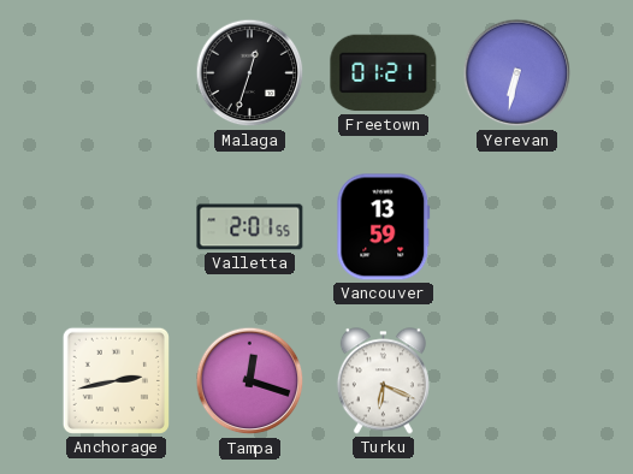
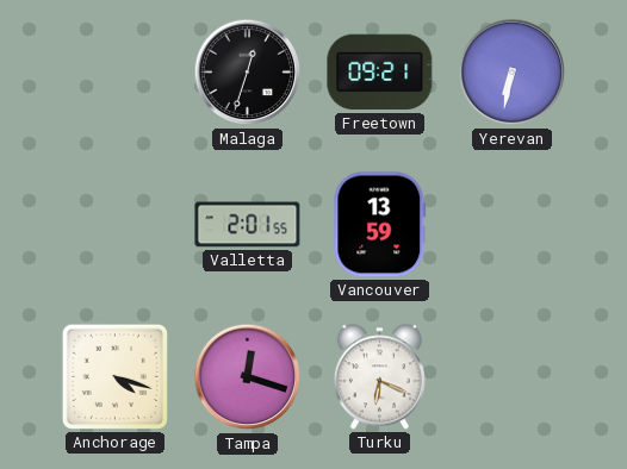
Freetown: 01:21 -> 09:21 (380, 73)
Anchorage: 2:43 -> 4:18 (114, 376)
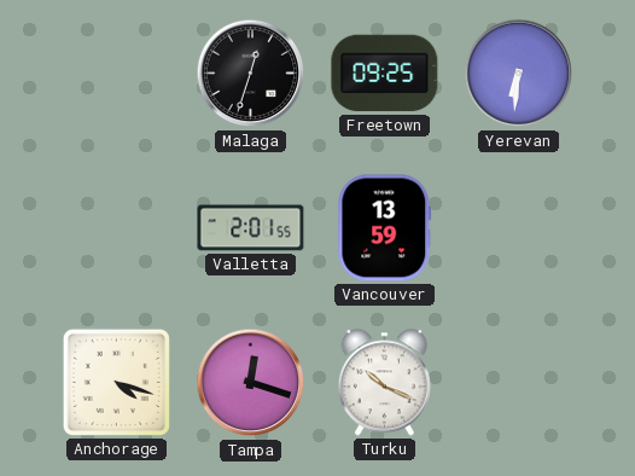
Freetown: 09:21 -> 09:25 (385, 74)
Yerevan: 6:32 -> 6:31 (519, 74)
Turku: 6:19 -> 10:19 (384, 383)
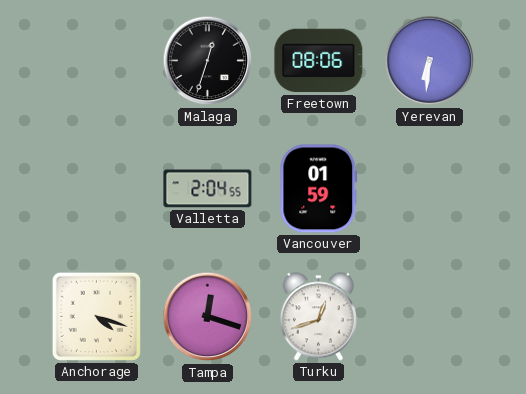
Freetown: 09:25 -> 08:06 (319, 61)
Valletta: 2:01 -> 2:04 (208, 189)
Vancouver: 13:59 -> 01:59 (319, 189)
Turku: 10:19 -> 12:42 (318, 317)
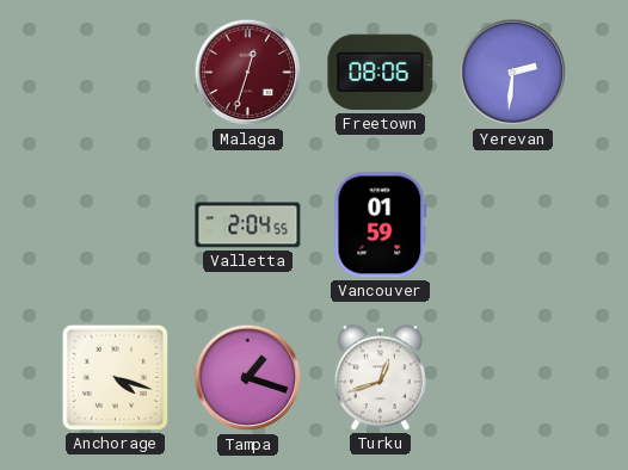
Malaga dial: black -> burgundy (248, 73)
Yerevan: 6:31 -> 2:31 (513, 73)
Tampa: 12:18 -> 1:18 (248, 378)
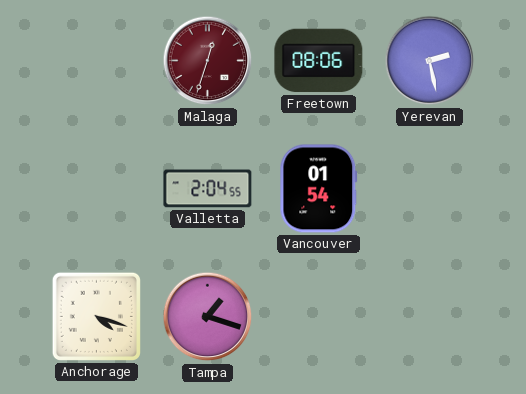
Yerevan: 2:31 -> 2:28 (430, 61)
Vancouver: 01:59 -> 01:54 (319, 189)
Turku: 12:42 -> none (380, 378)
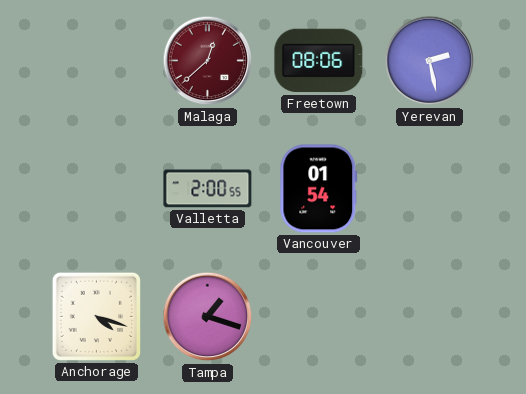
Malaga: 12:33 -> 12:38 (208, 61)
Valletta: 2:04 -> 2:00 (208, 189)
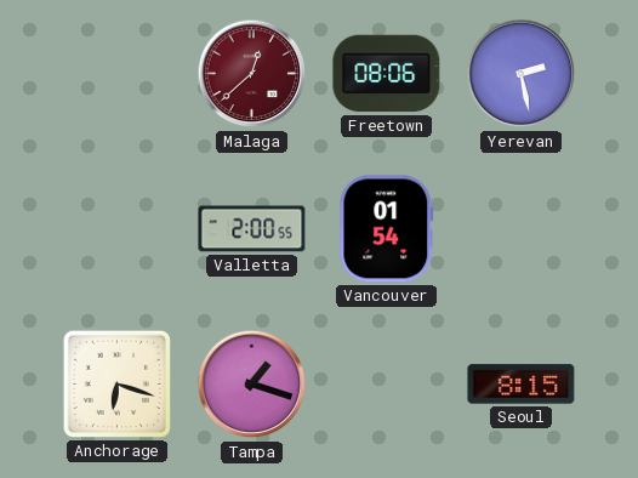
Anchorage: 4:18 -> 6:18 (116, 383)
Seoul: none -> 8:15 (522, 385)
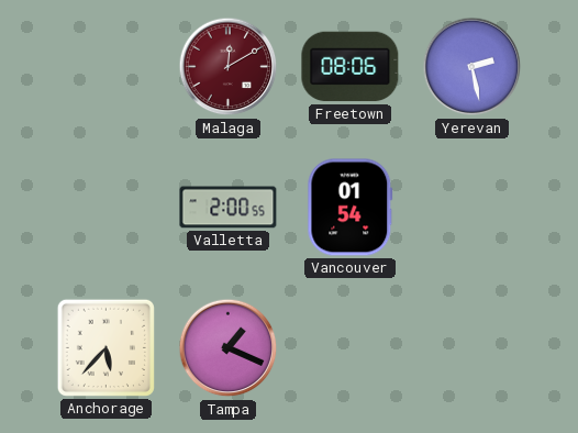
Malaga: 12:38 -> 12:10 (229, 67)
Anchorage: 6:18 -> 5:37 (105, 347)
Tampa: 1:18 -> 1:19 (229, 348)
Seoul: 8:15 -> none (522, 385)
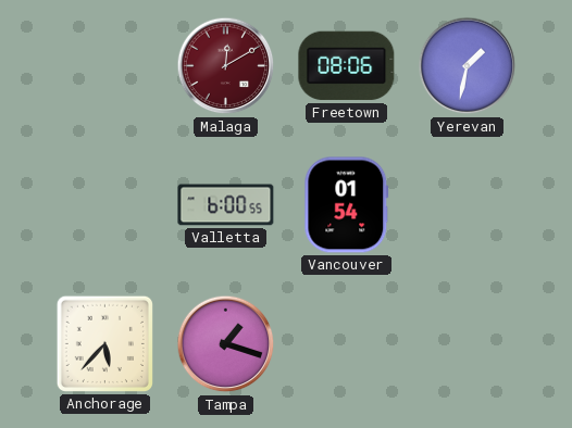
Yerevan: 2:28 -> 1:32 (468, 66)
Valletta: 2:00 -> 6:00 (226, 205)
Tampa: 1:19 -> 1:18 (226, 344)
